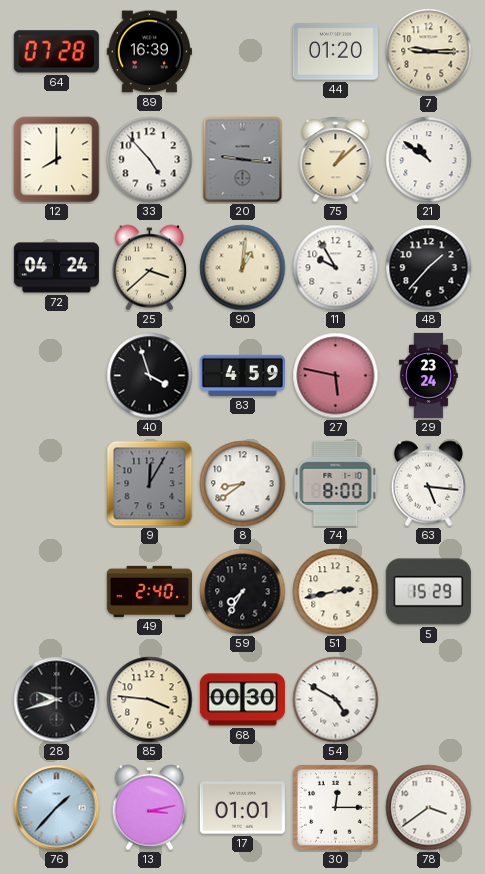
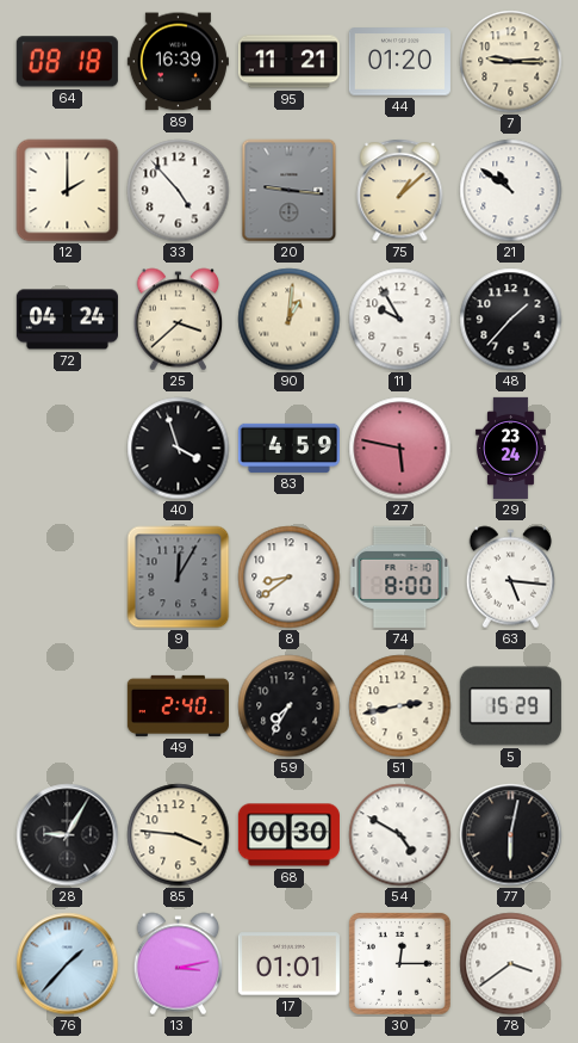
64: 07:28 -> 08:18 (67, 62)
95: none -> 11:21 (288, 62)
12: 8:00 -> 2:00 (68, 191)
28: 9:42 -> 9:05 (68, 835)
77: none -> 6:02 (511, 835)
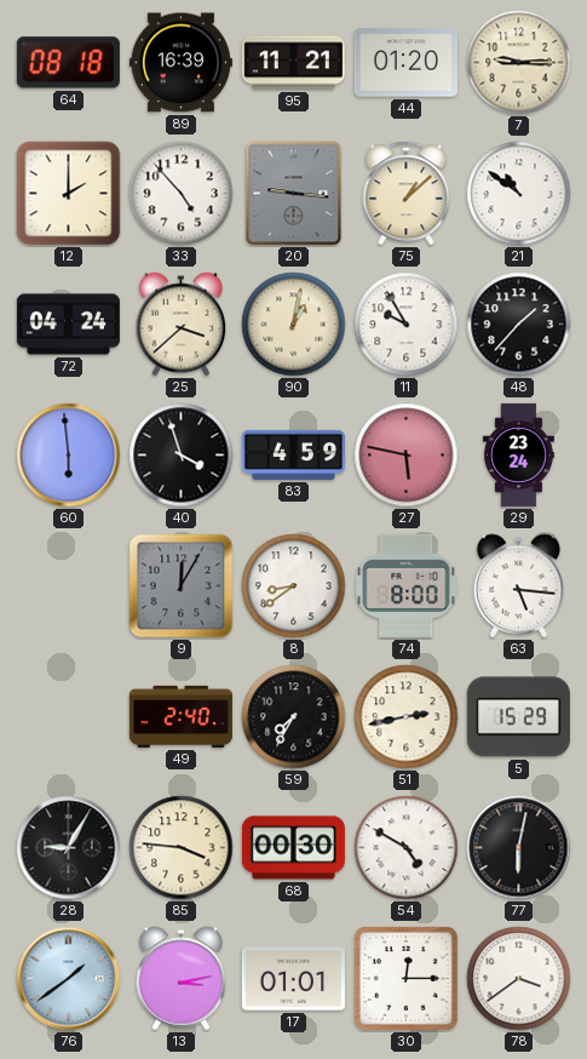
90: 1:01 -> 1:02 (294, 325)
60: none -> 5:59 (69, 456)
76: 1:37 -> 1:39 (69, 979)
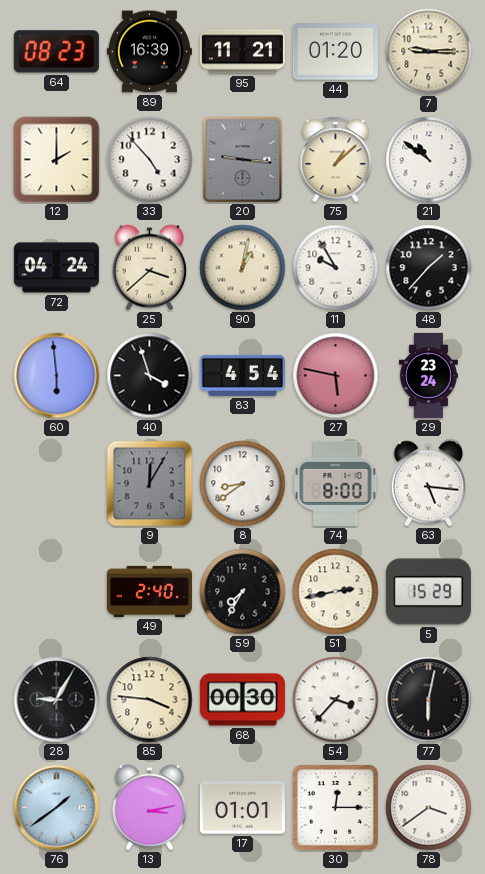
64: 08:18 -> 08:23 (56, 52)
83: 4:59 -> 4:54 (242, 375)
54: 4:50 -> 3:37 (336, 700)
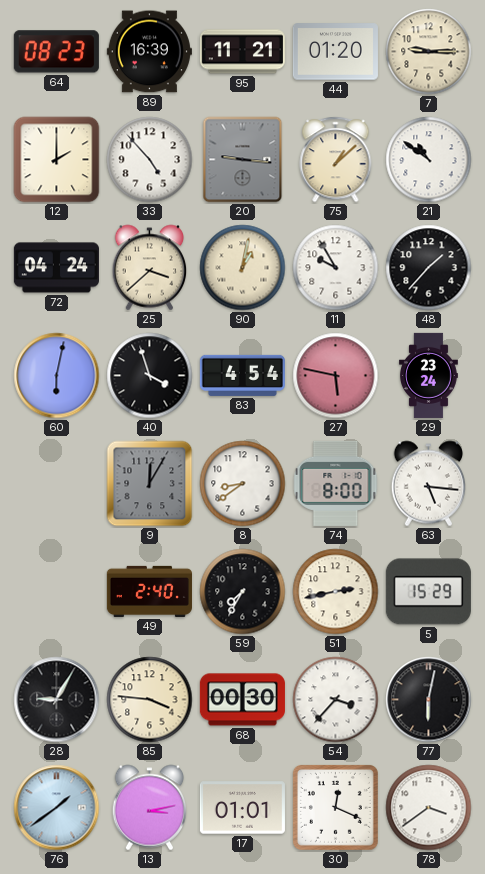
60: 5:59 -> 6:02 (57, 376)
30: 12:15 -> 12:19 (335, 807)
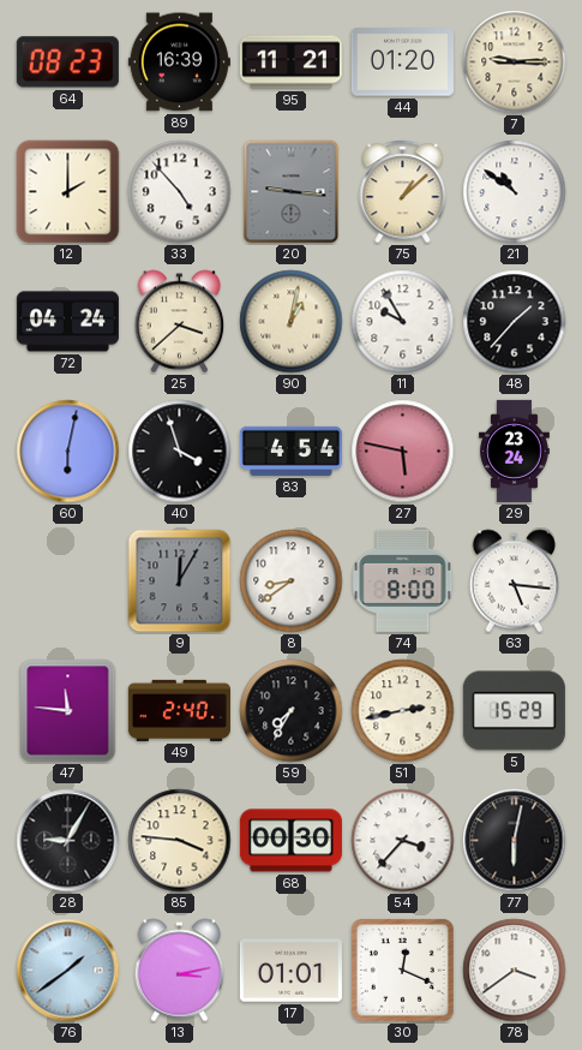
47: none -> 11:46 (68, 711)
